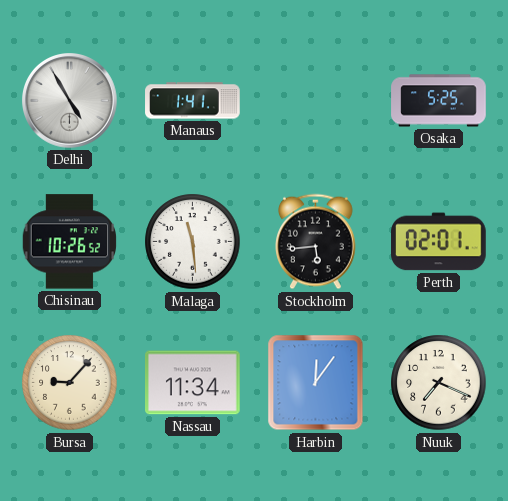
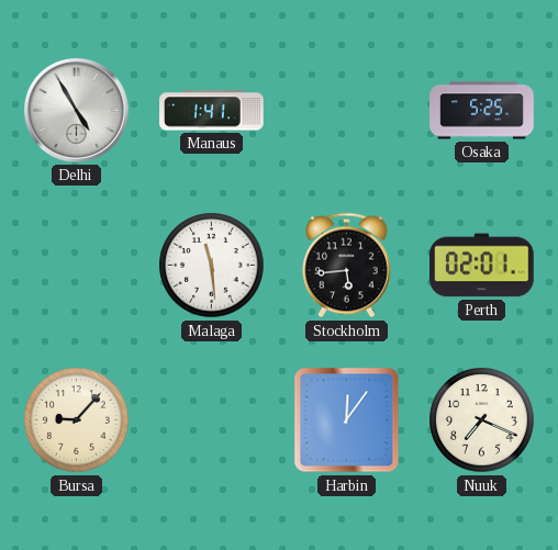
Chisinau: 10:26 -> none (69, 242)
Nassau: 11:34 -> none (193, 383)
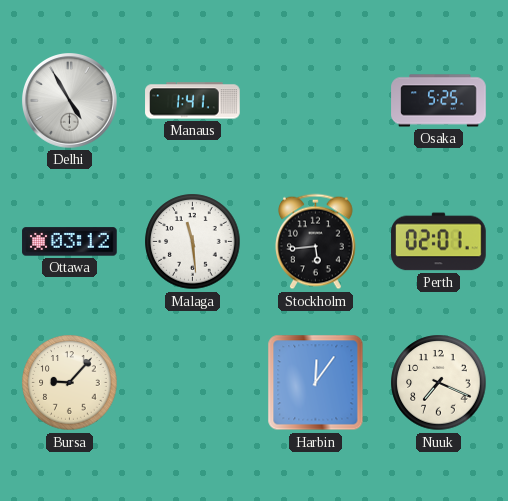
Ottawa: none -> 03:12 (70, 242)
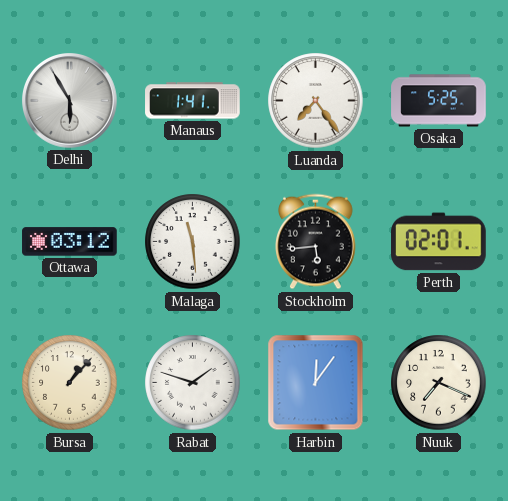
Delhi: 4:55 -> 5:55 (70, 101)
Luanda: none -> 7:24 (316, 101)
Bursa: 9:07 -> 1:07 (70, 383)
Rabat: none -> 1:48 (193, 383)
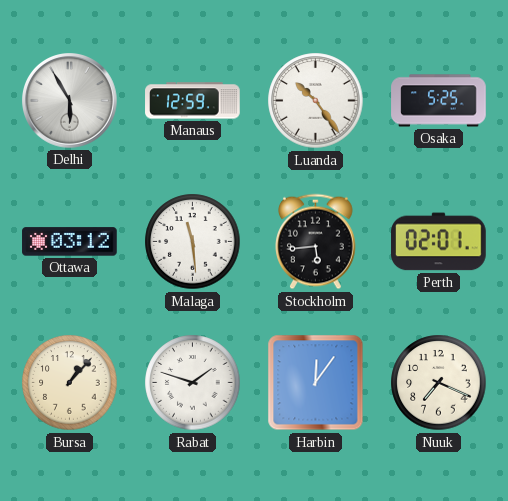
Manaus: 1:41 -> 12:59 (193, 101)
Luanda: 7:24 -> 10:24 (316, 101)
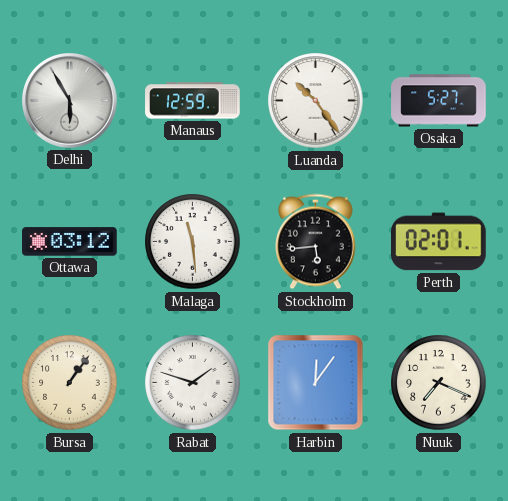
Osaka: 5:25 -> 5:27 (439, 101)
Bursa: 1:07 -> 1:06 (70, 383)
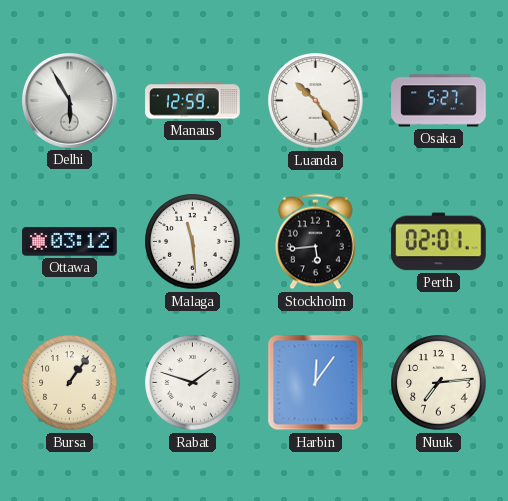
Nuuk: 7:19 -> 7:14 (439, 383)
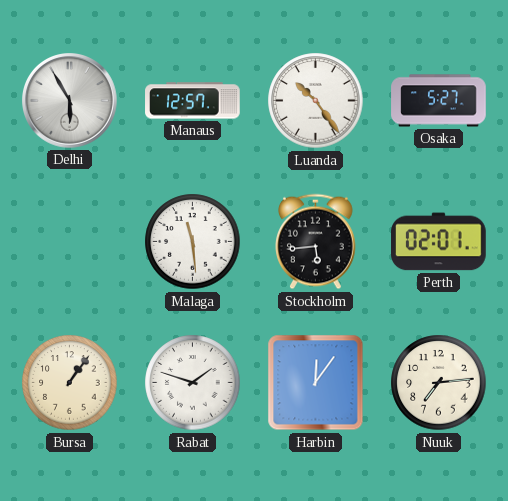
Manaus: 12:59 -> 12:57 (193, 101)
Ottawa: 03:12 -> none (70, 242)
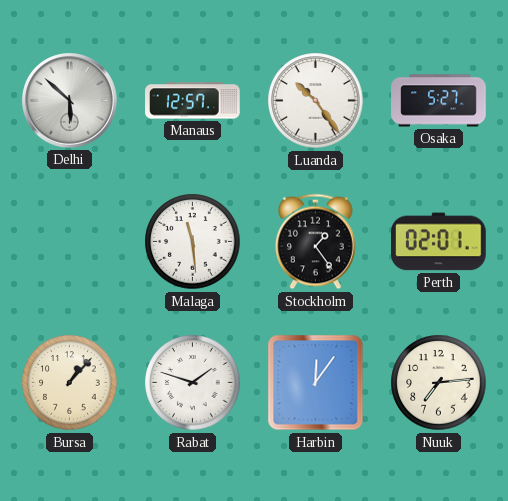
Delhi: 5:55 -> 5:52 (70, 101)
Stockholm: 5:44 -> 1:24 (316, 242)
Bursa: 1:06 -> 1:07 (70, 383)
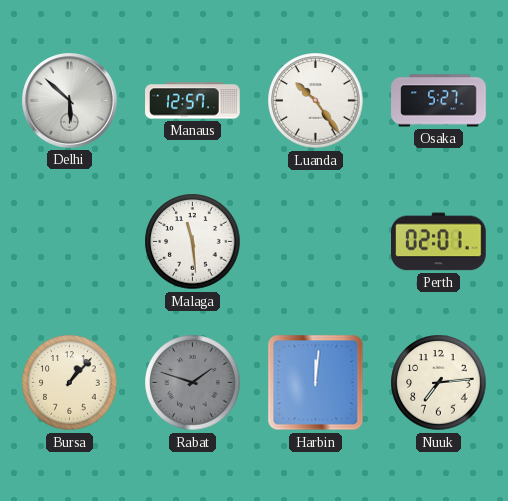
Stockholm: 1:24 -> none (316, 242)
Rabat dial: white -> grey (193, 383)
Harbin: 12:06 -> 12:01 (316, 383)
